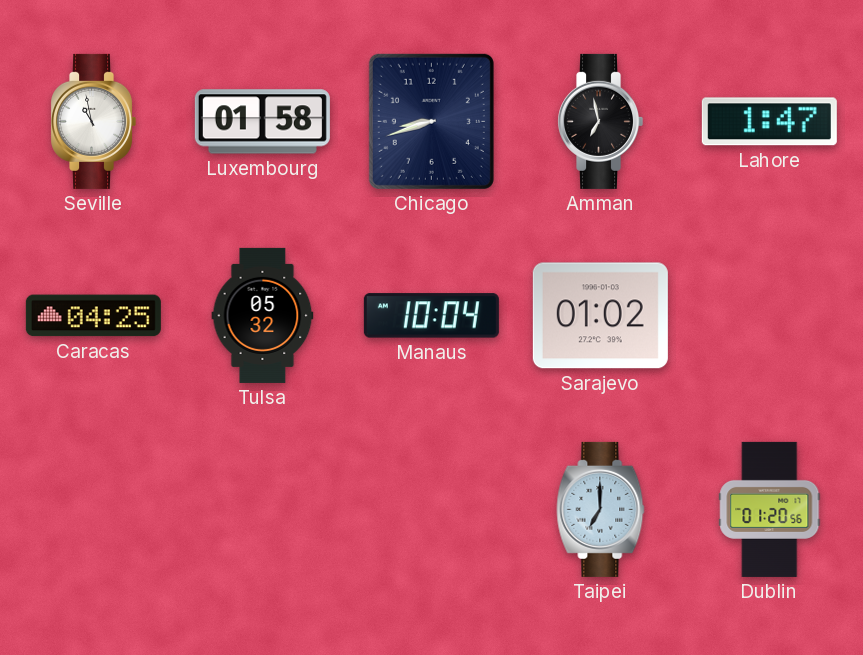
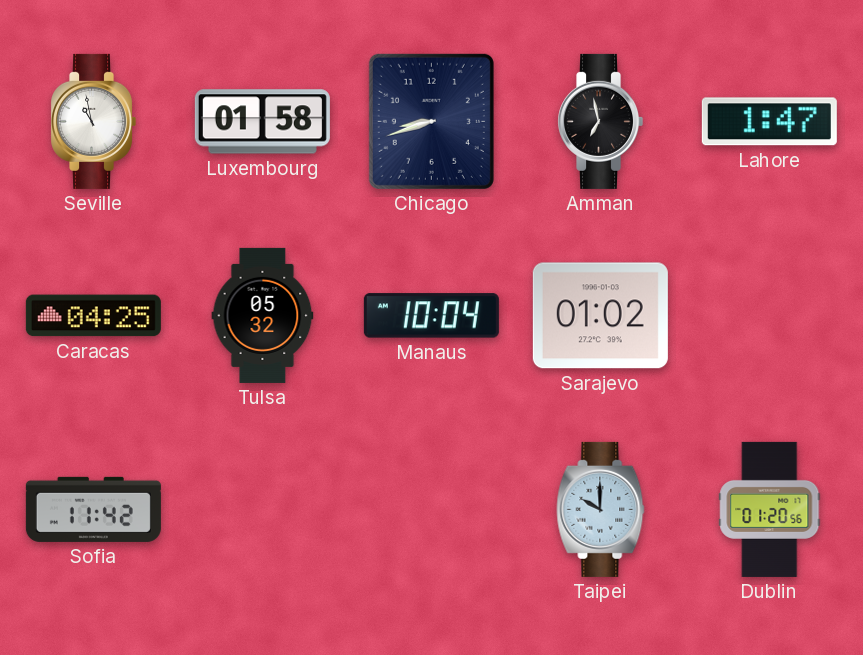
Sofia: none -> 11:42 (93, 509)
Taipei: 7:00 -> 10:00 (601, 509)
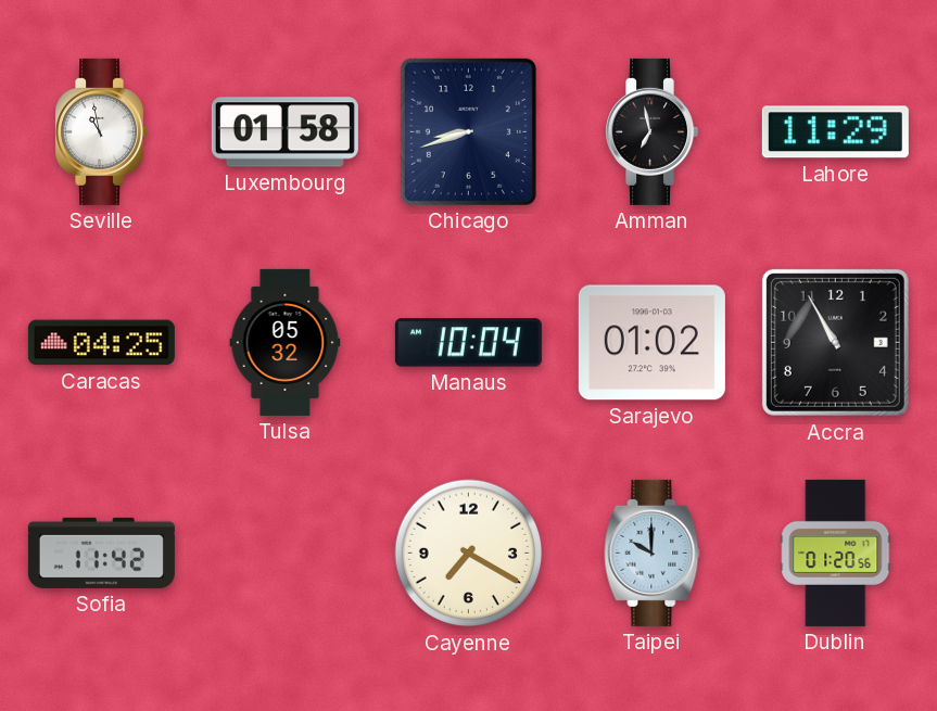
Lahore: 1:47 -> 11:29 (835, 132)
Accra: none -> 10:55 (835, 342)
Cayenne: none -> 7:20 (469, 554)
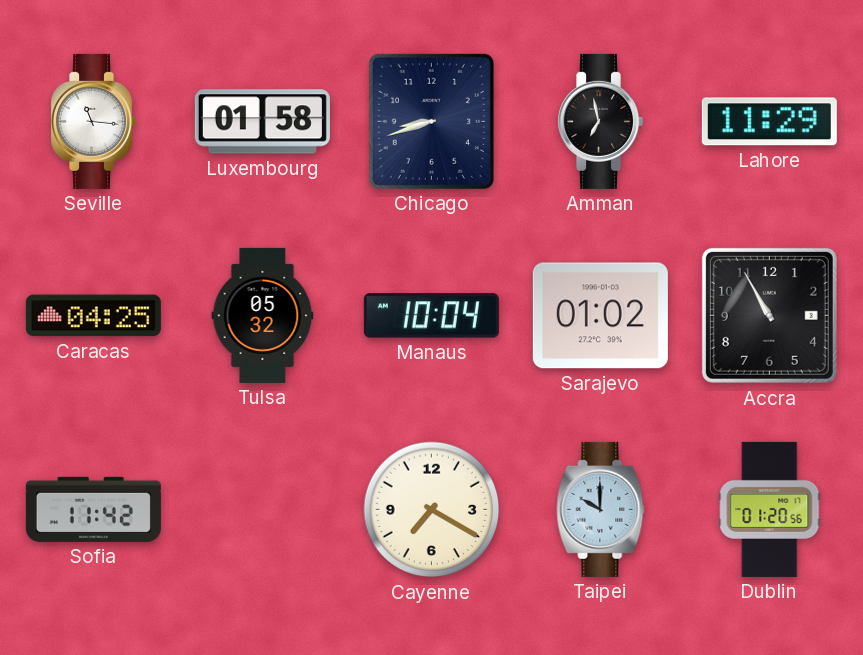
Seville: 10:58 -> 11:16 (94, 121)
